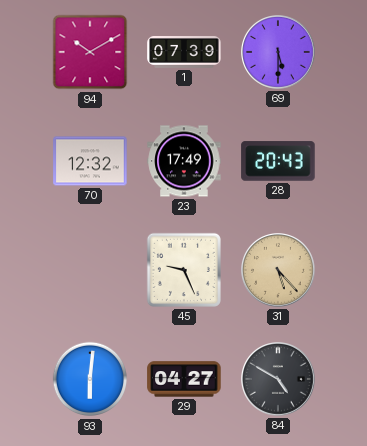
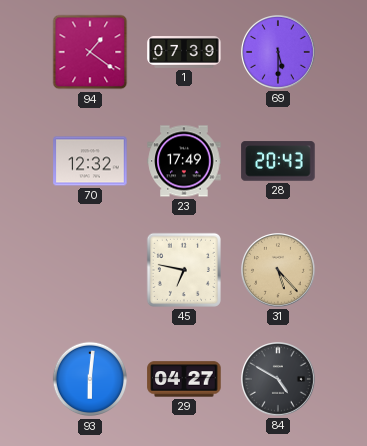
94: 10:10 -> 1:21 (90, 52)
45: 9:26 -> 6:47 (184, 270)
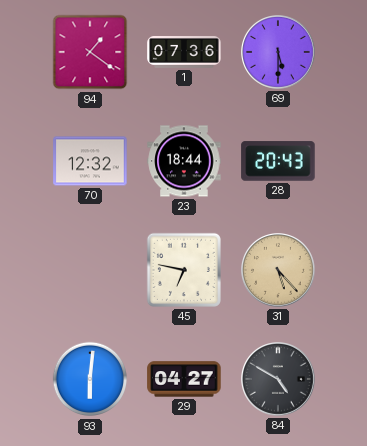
1: 07:39 -> 07:36 (184, 53)
23: 17:49 -> 18:44 (184, 161)
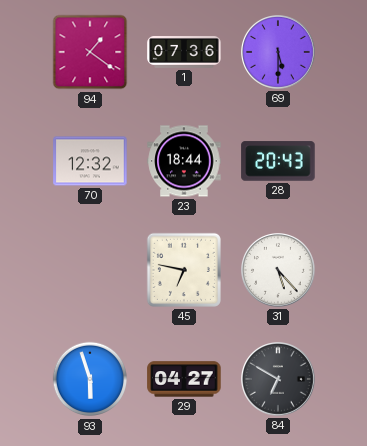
31 dial: champagne -> white (279, 271)
93: 6:01 -> 5:57 (90, 379)
84: 4:50 -> 6:50 (279, 380)
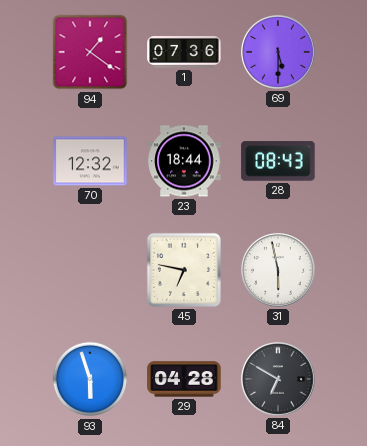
28: 20:43 -> 08:43 (278, 161)
31: 5:23 -> 5:58 (279, 271)
29: 04:27 -> 04:28 (184, 379)
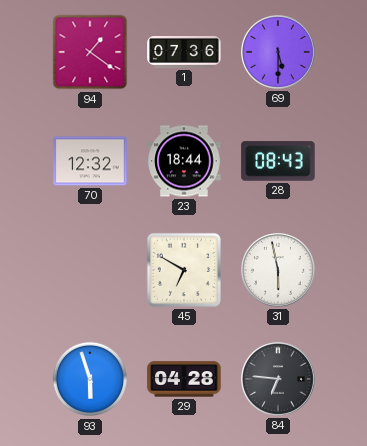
45: 6:47 -> 6:50 (184, 270)
84: 6:50 -> 6:46 (279, 380)
